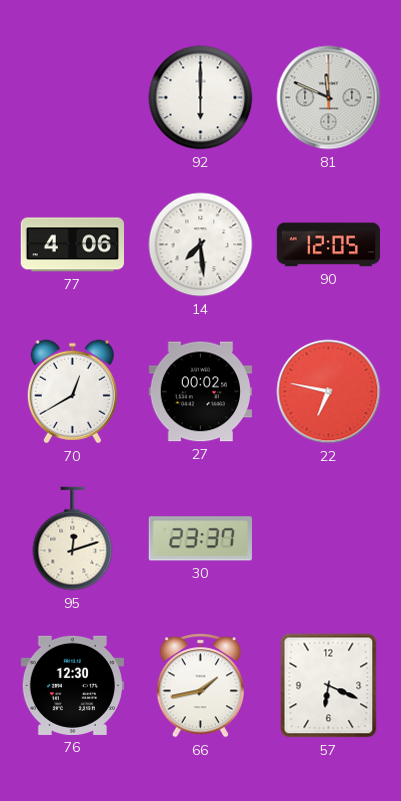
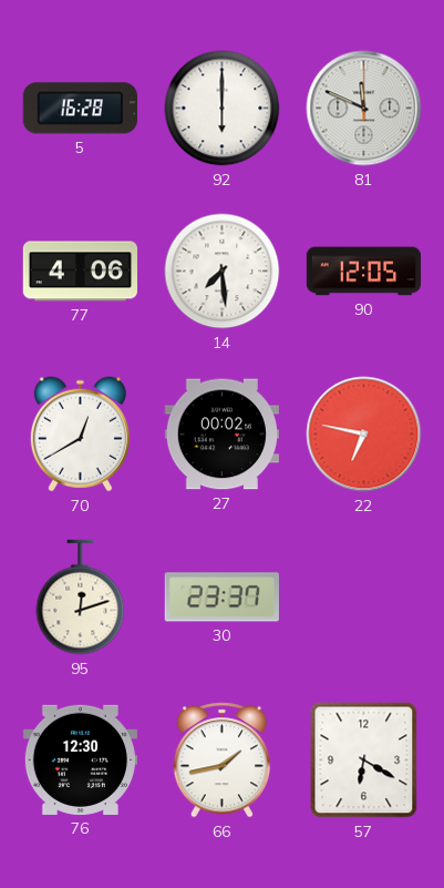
5: none -> 16:28 (80, 109)
57: 6:19 -> 6:20 (364, 761)
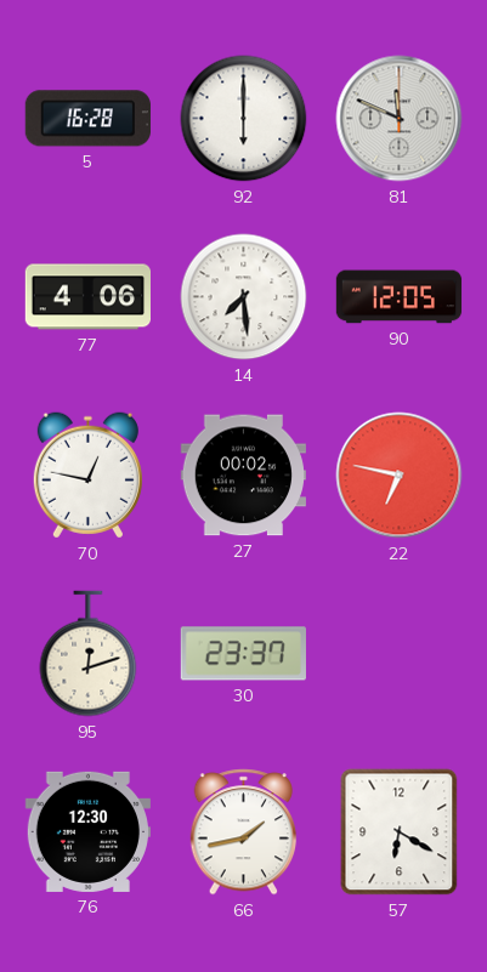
70: 12:40 -> 12:47 (87, 476)
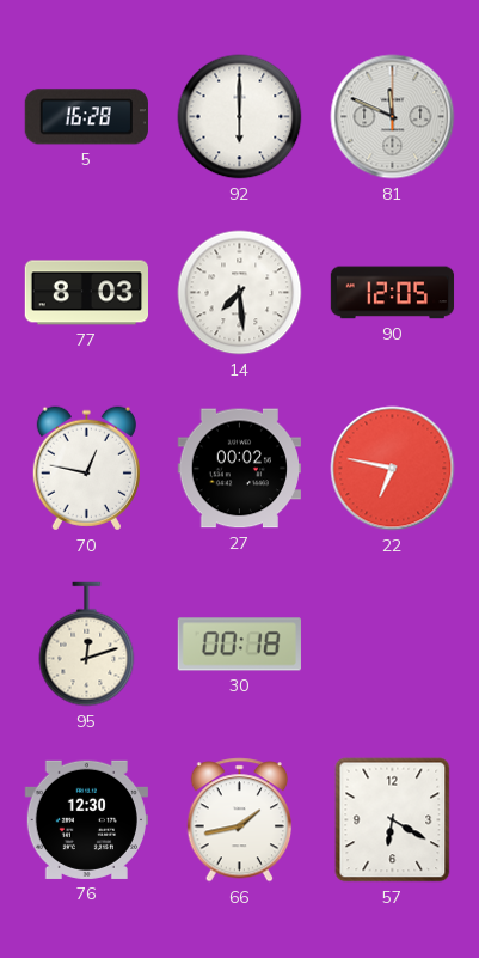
77: 4:06 -> 8:03 (86, 293)
30: 23:37 -> 00:18 (239, 645)
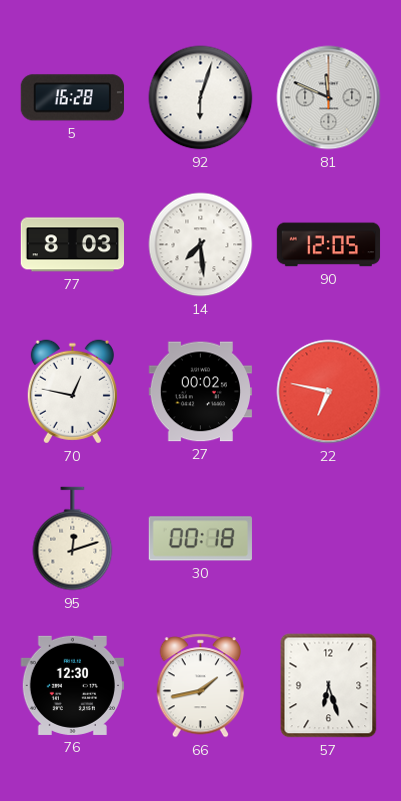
92: 6:00 -> 6:03 (201, 98)
57: 6:20 -> 6:27 (329, 686)
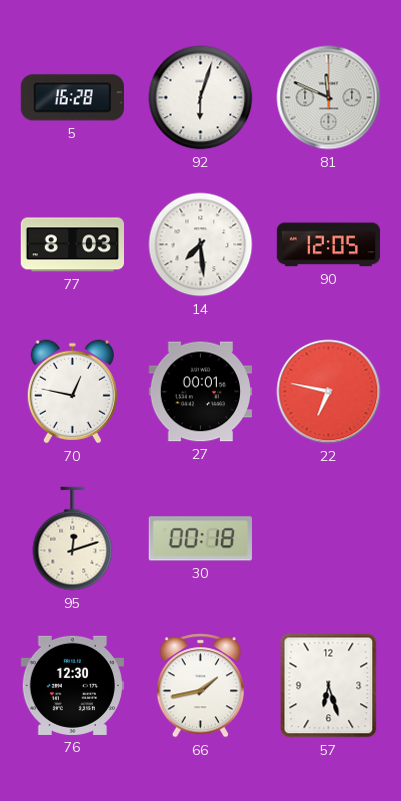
27: 00:02 -> 00:01 (200, 392)
